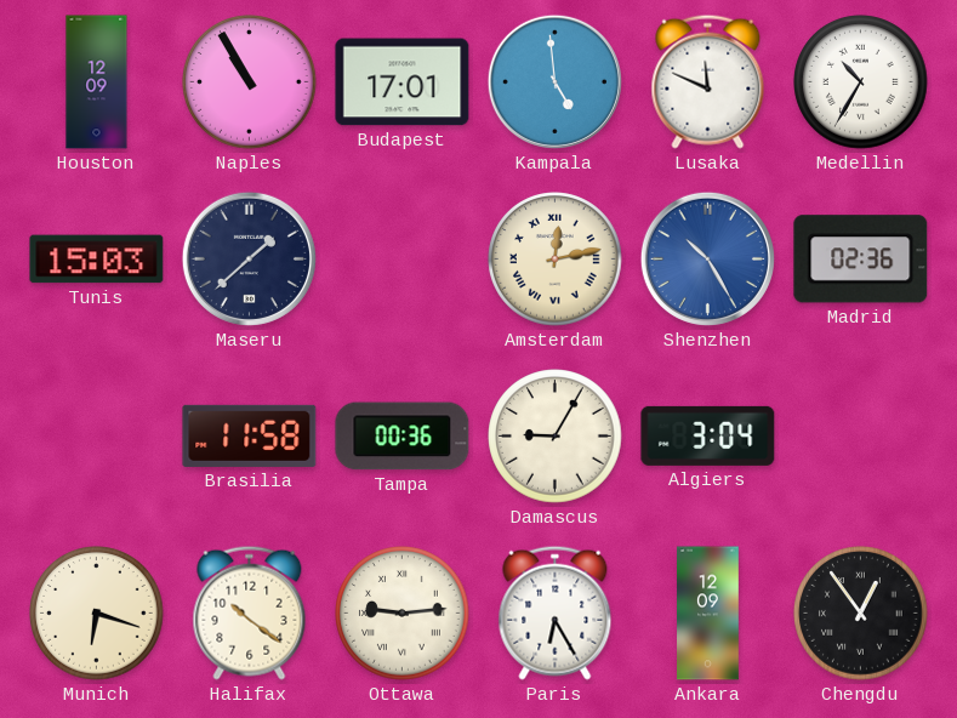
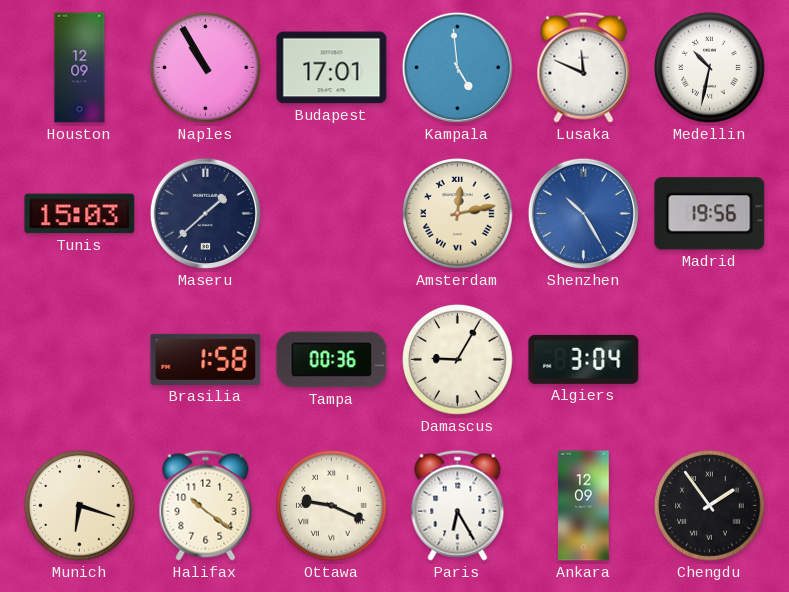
Medellin: 10:35 -> 10:32 (710, 68)
Madrid: 02:36 -> 19:56 (710, 214)
Brasilia: 11:58 -> 1:58 (206, 359)
Ottawa: 9:14 -> 9:19 (332, 506)
Chengdu: 12:54 -> 1:54 (710, 506)
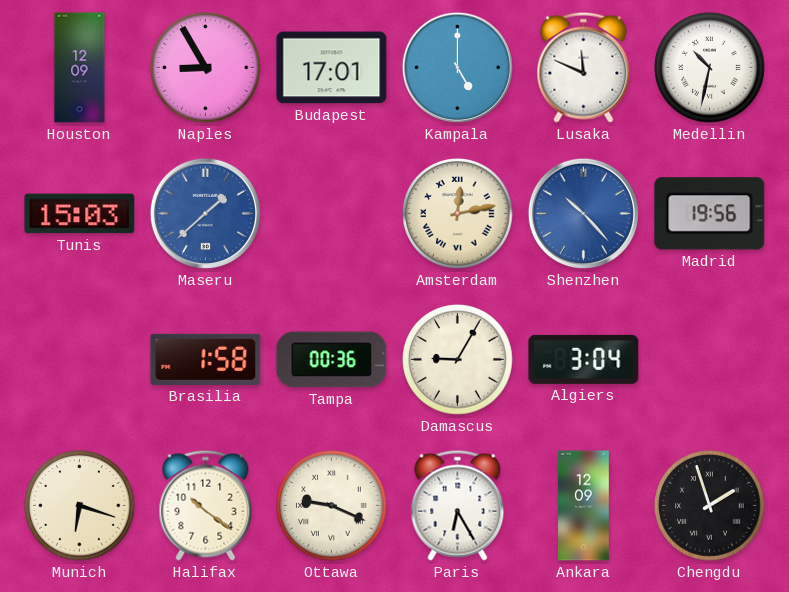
Naples: 10:55 -> 8:55 (206, 68)
Kampala: 4:59 -> 5:00 (457, 67)
Maseru dial: navy -> blue (205, 213)
Shenzhen: 10:25 -> 10:23 (583, 213)
Chengdu: 1:54 -> 1:57 (710, 506)
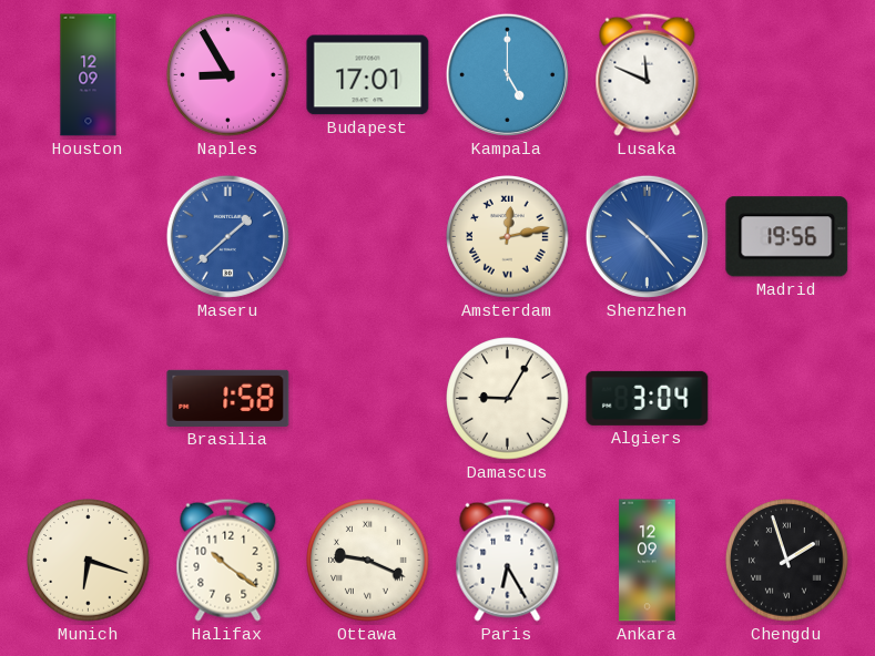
Medellin: 10:32 -> none (710, 68)
Tunis: 15:03 -> none (80, 214)
Tampa: 00:36 -> none (332, 360)
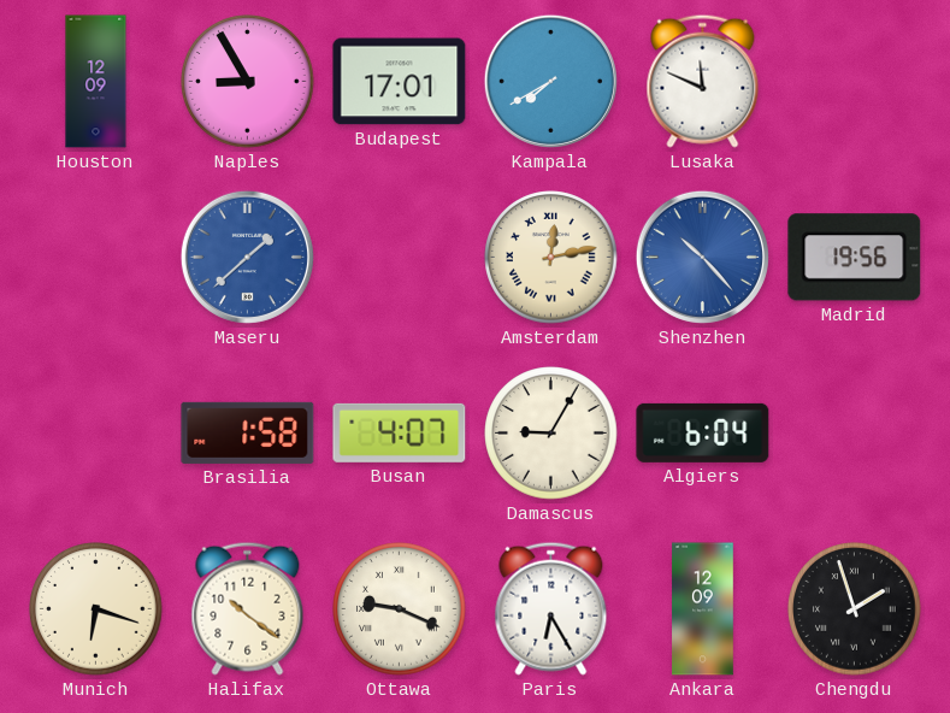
Kampala: 5:00 -> 7:40 (550, 81)
Busan: none -> 4:07 (400, 432)
Algiers: 3:04 -> 6:04 (703, 432)
